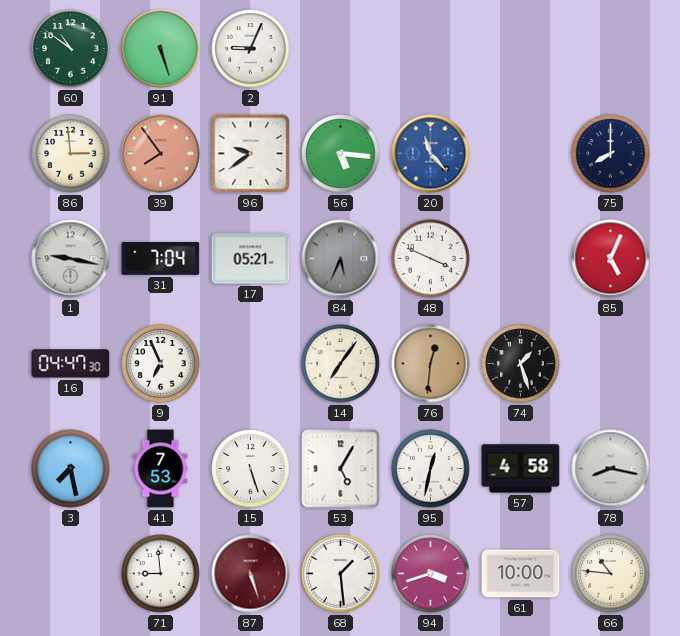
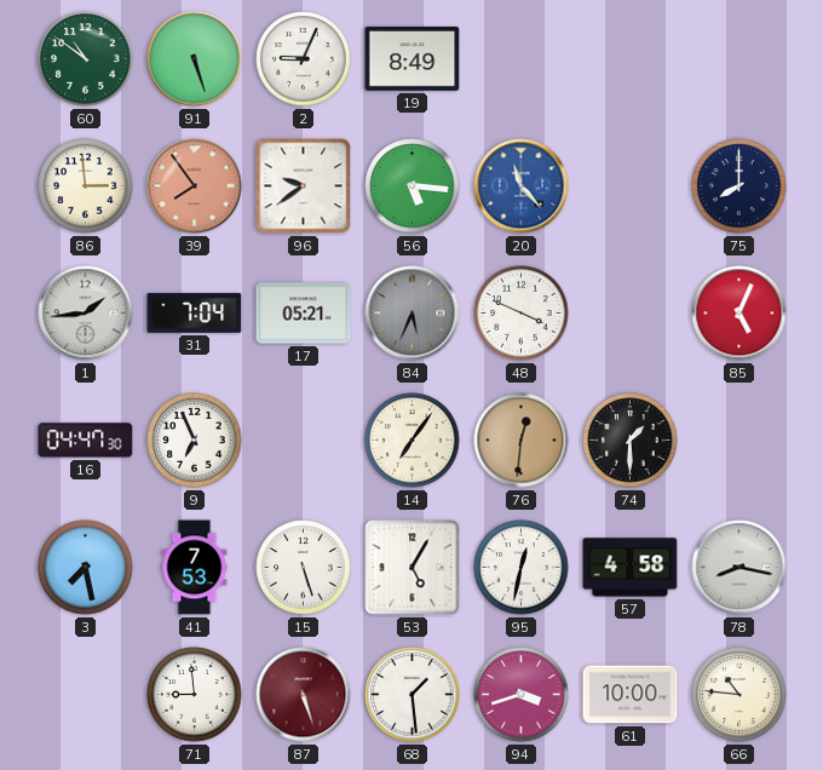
19: none -> 8:49 (413, 59)
1: 9:17 -> 1:44 (86, 314)
74: 1:27 -> 1:30 (631, 441)
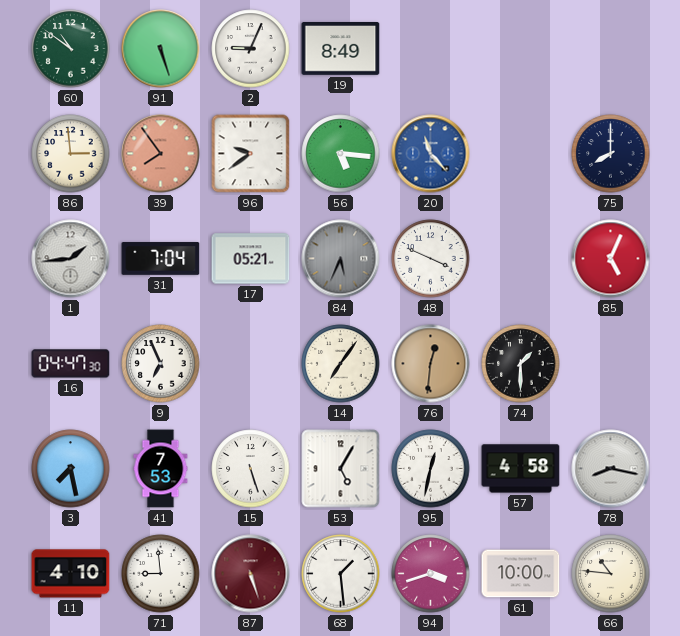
11: none -> 4:10 (71, 574)
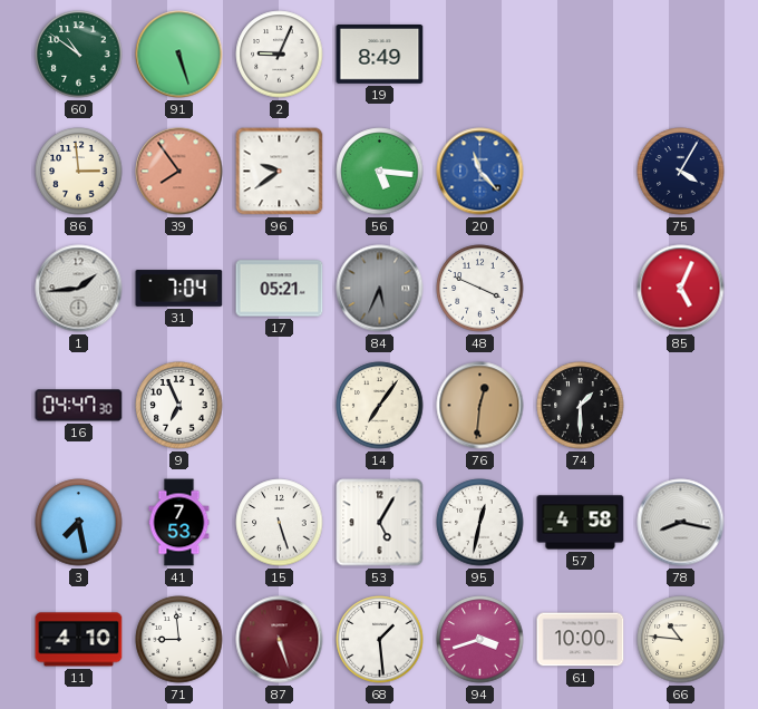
75: 8:00 -> 4:05 (681, 172)
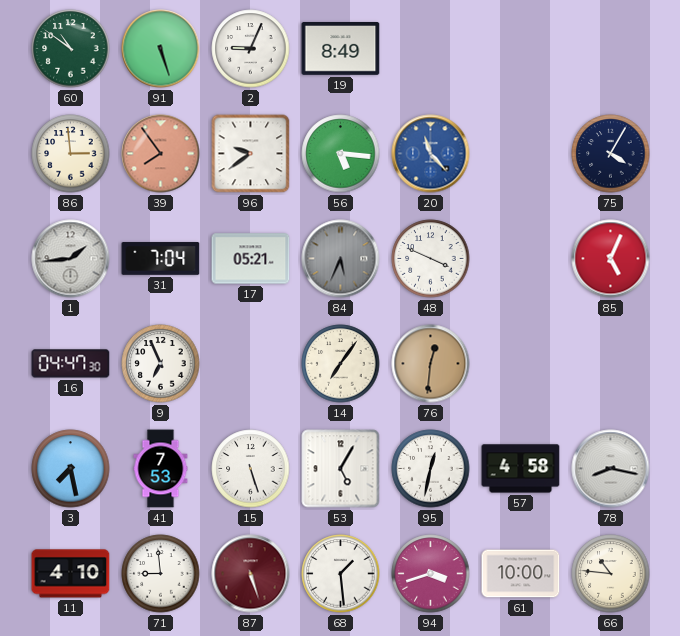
74: 1:30 -> none (581, 406)
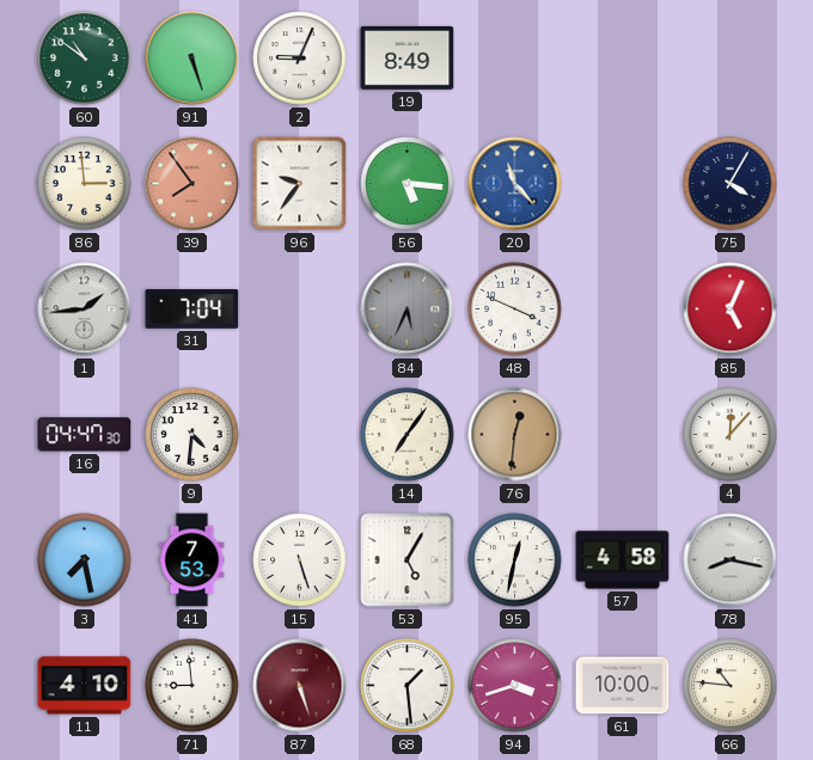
96: 9:39 -> 9:36 (300, 184)
17: 05:21 -> none (251, 259)
9: 6:56 -> 4:31 (192, 435)
4: none -> 12:07 (731, 435)
